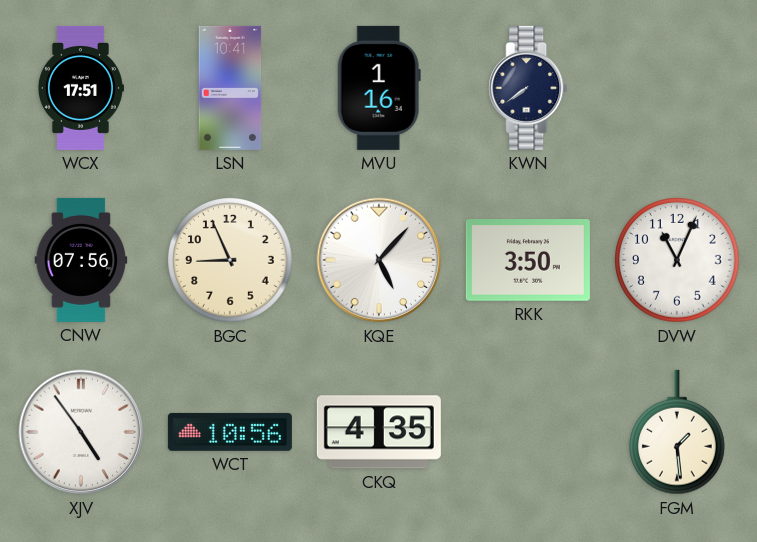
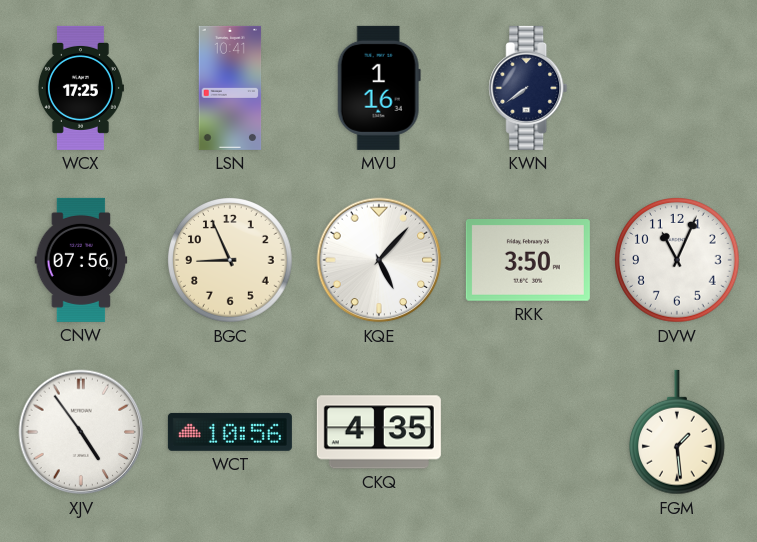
WCX: 17:51 -> 17:25 (80, 88)
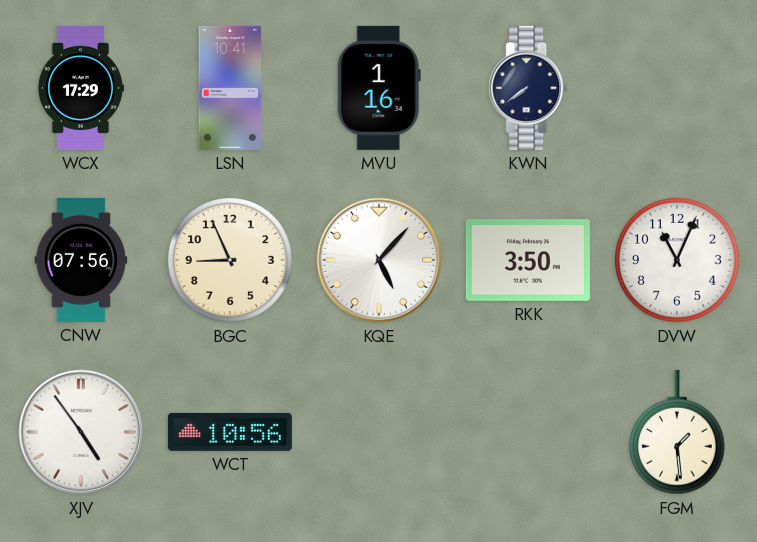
WCX: 17:25 -> 17:29 (80, 88)
CKQ: 4:35 -> none (379, 432)
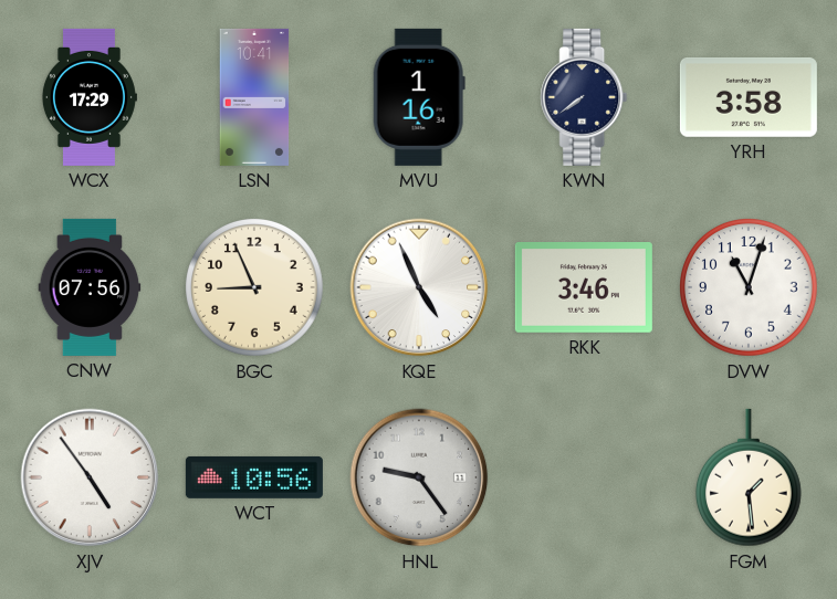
YRH: none -> 3:58 (749, 97)
KQE: 5:07 -> 4:56 (419, 287)
RKK: 3:50 -> 3:46 (584, 288)
DVW: 11:04 -> 11:03 (750, 288)
HNL: none -> 9:24 (419, 477)
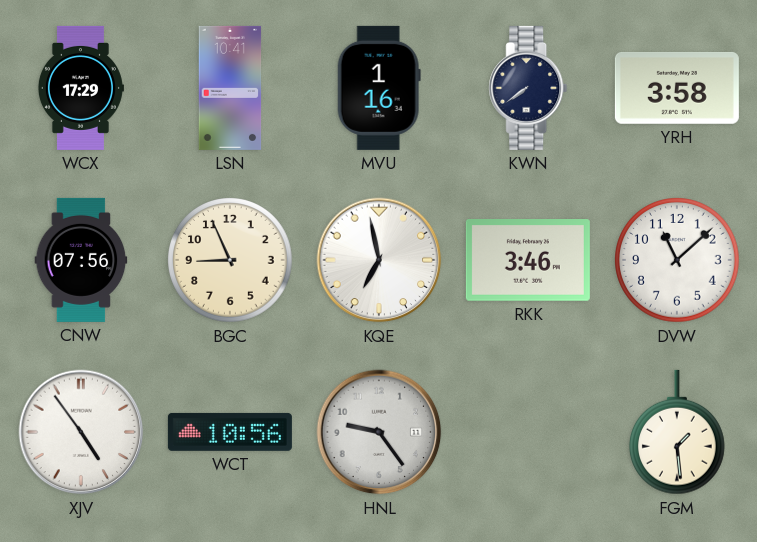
KQE: 4:56 -> 6:58 (379, 260)
DVW: 11:03 -> 11:08 (678, 261)
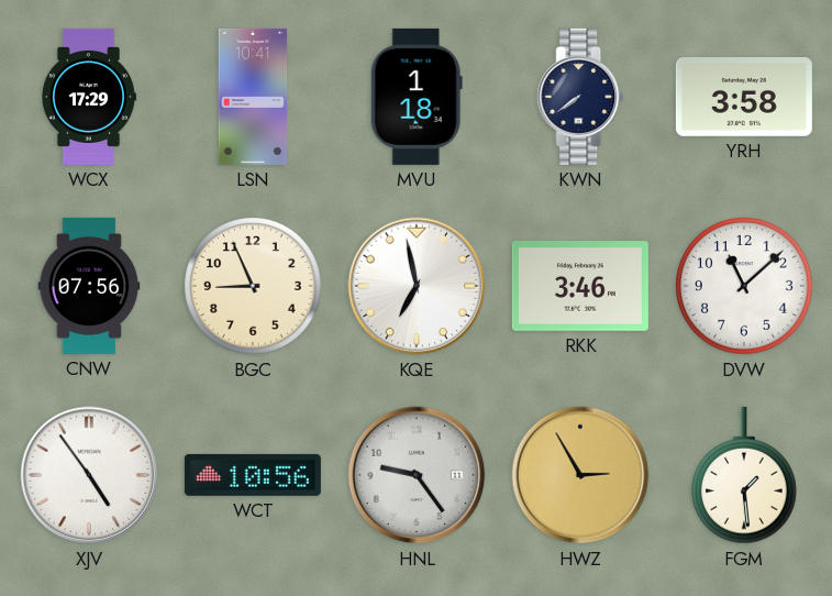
MVU: 1:16 -> 1:18 (417, 97)
HWZ: none -> 2:55 (580, 475)
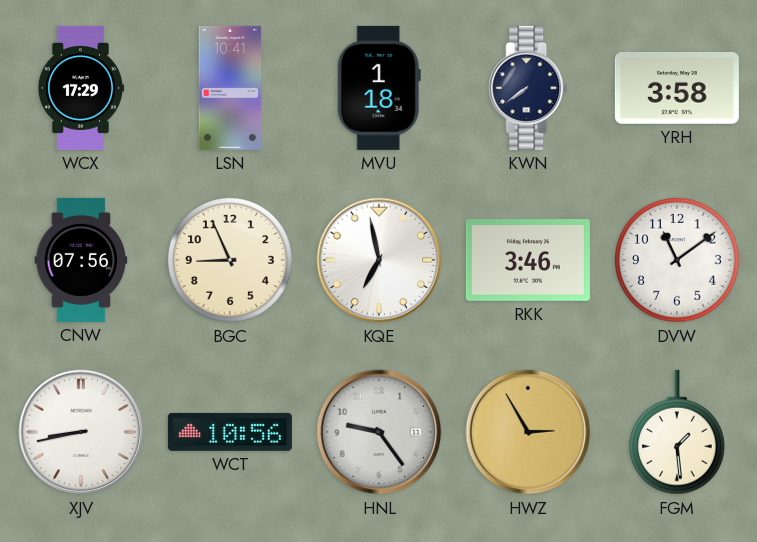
DVW: 11:08 -> 11:09 (678, 261)
XJV: 4:54 -> 8:43 (81, 432)
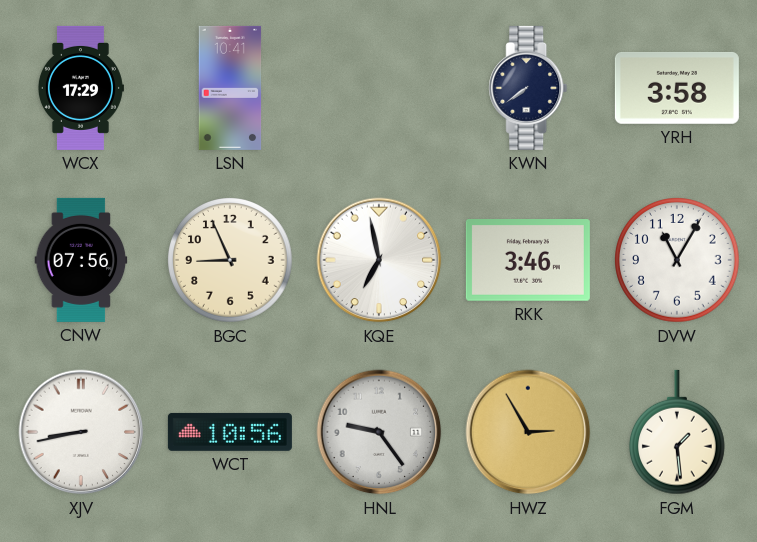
MVU: 1:18 -> none (379, 88)
DVW: 11:09 -> 11:05 (678, 261)
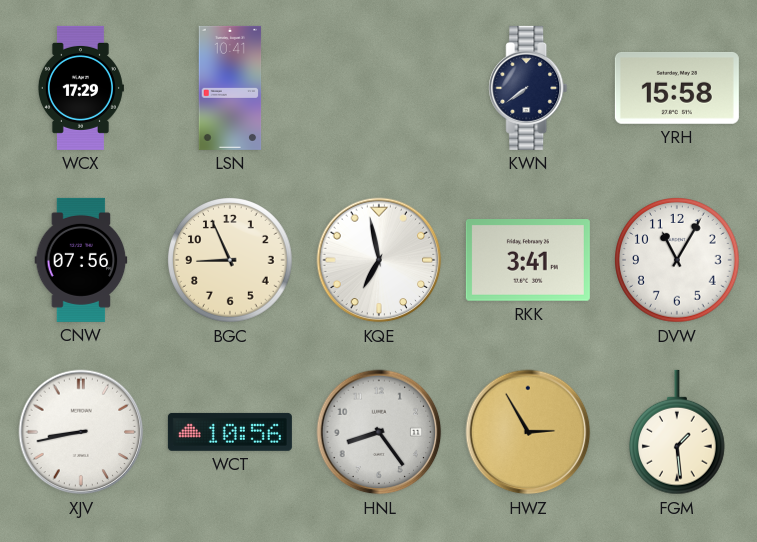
YRH: 3:58 -> 15:58 (677, 88)
RKK: 3:46 -> 3:41 (528, 261)
HNL: 9:24 -> 8:24 (379, 432)
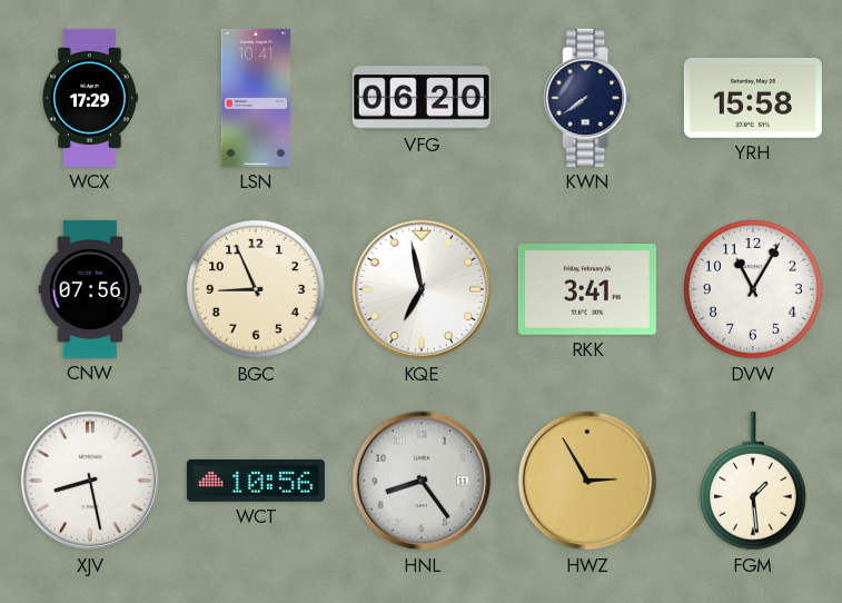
VFG: none -> 06:20 (422, 98)
XJV: 8:43 -> 8:28 (90, 481)
